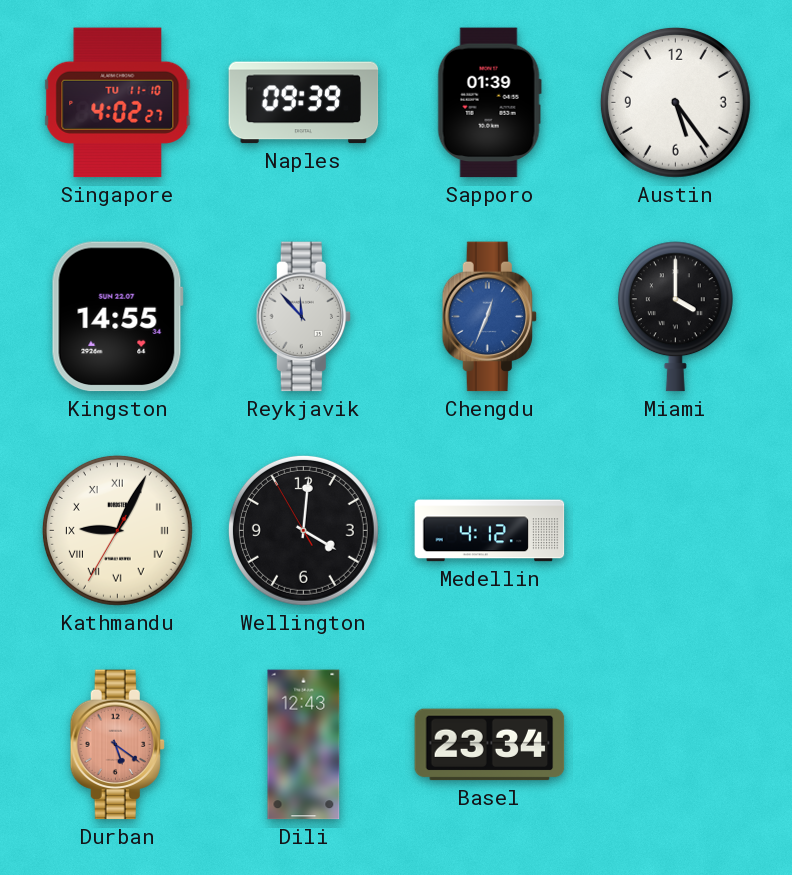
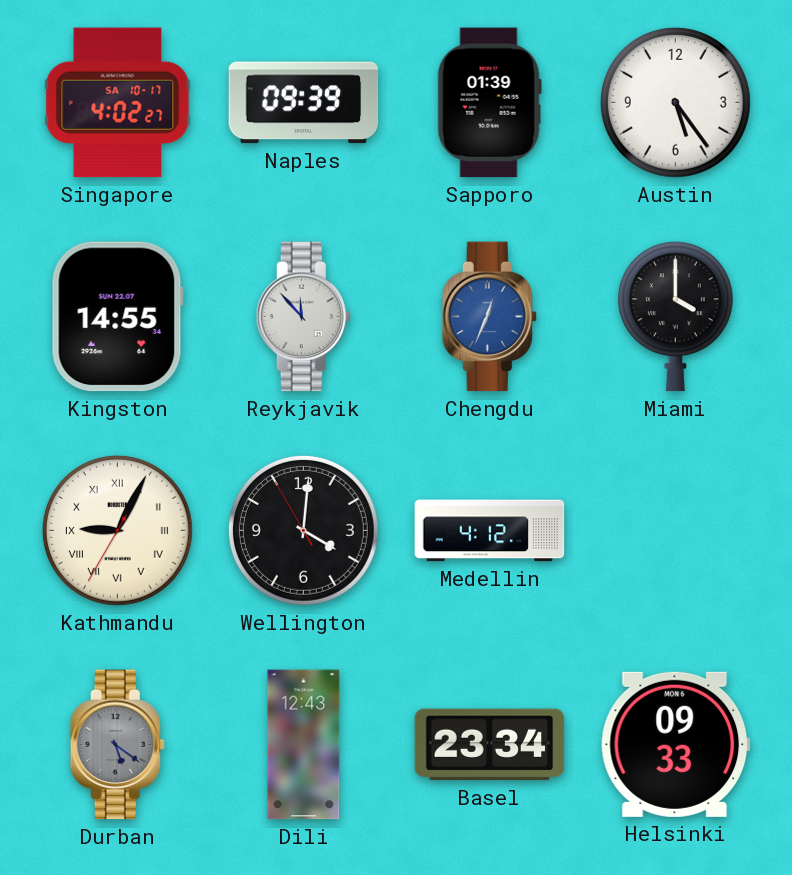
Singapore date: TU 11-10 -> SA 10-17 (118, 103)
Durban dial: salmon -> grey (117, 745)
Helsinki: none -> 09:33 (676, 744)
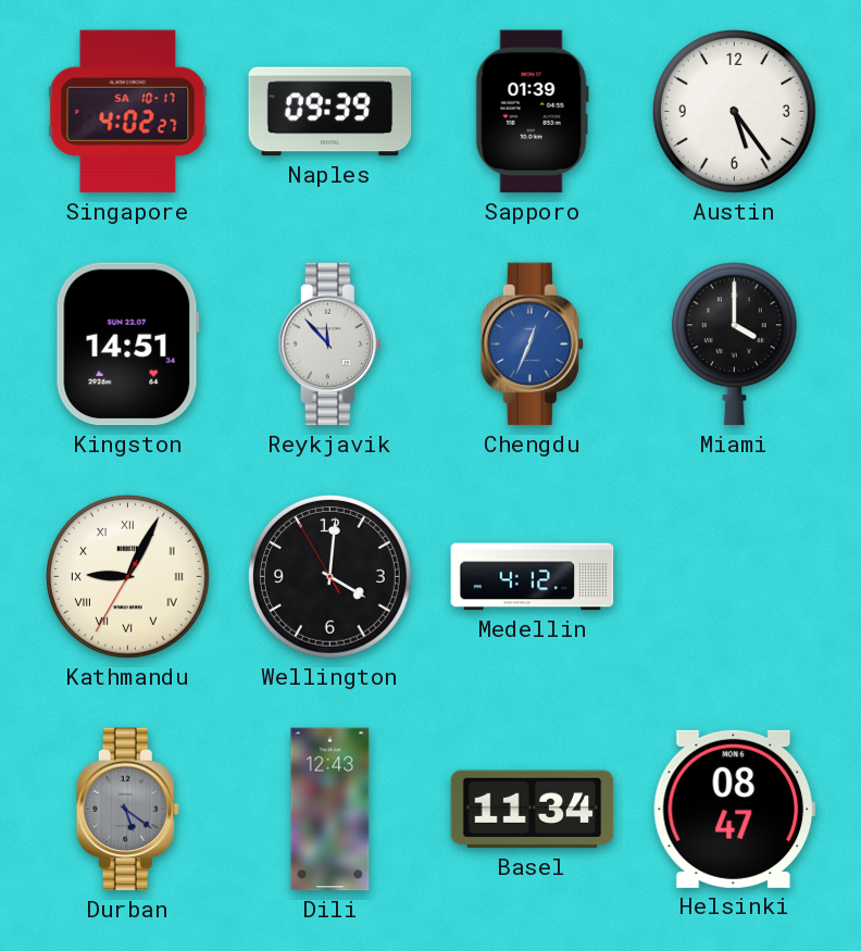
Kingston: 14:55 -> 14:51 (127, 345)
Basel: 23:34 -> 11:34 (533, 810)
Helsinki: 09:33 -> 08:47 (735, 809)
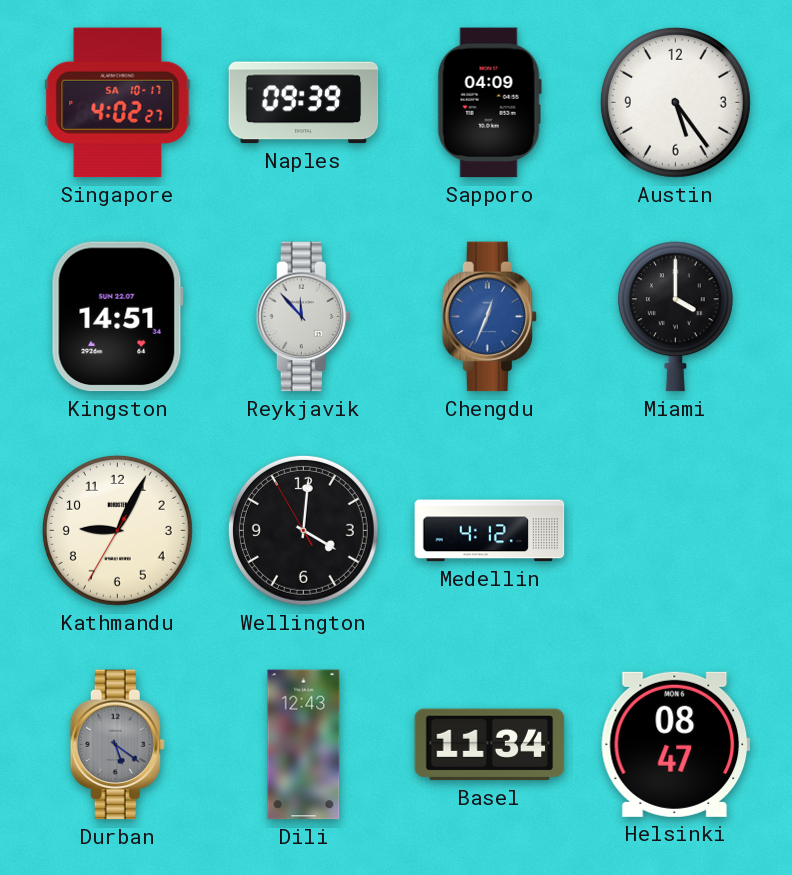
Sapporo: 01:39 -> 04:09 (489, 103)
Kathmandu numerals: Roman -> Arabic (117, 530)
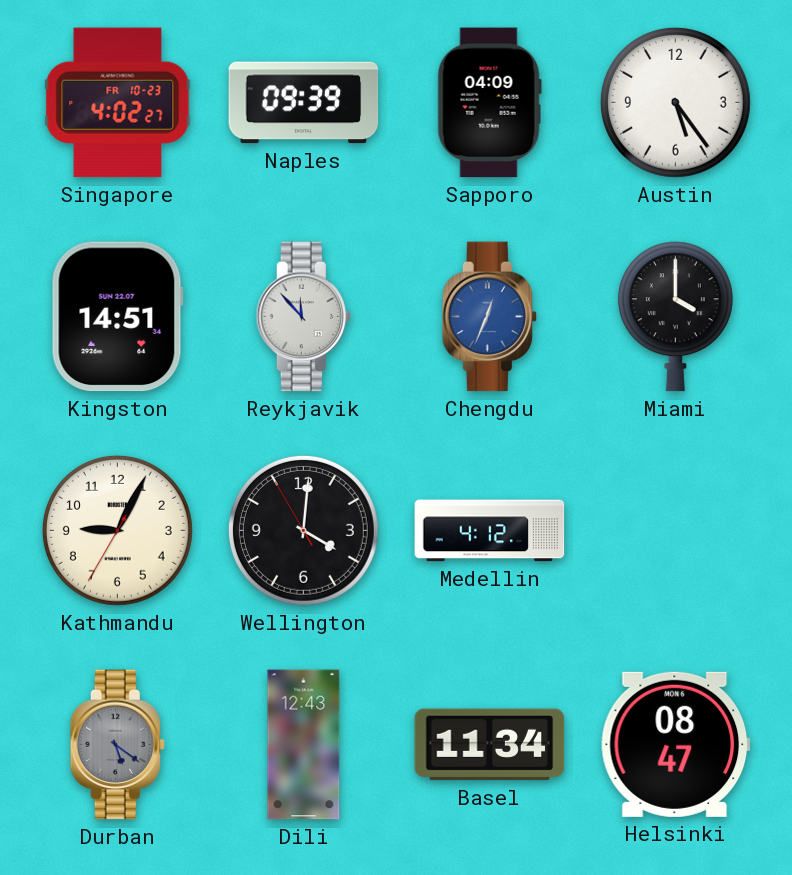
Singapore date: SA 10-17 -> FR 10-23 (118, 103)
